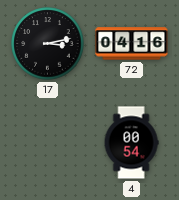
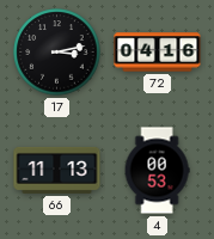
66: none -> 11:13 (57, 170)
4: 00:54 -> 00:53 (157, 171)
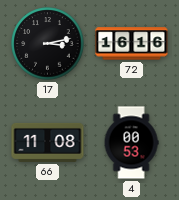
72: 04:16 -> 16:16 (132, 44)
66: 11:13 -> 11:08 (48, 142)
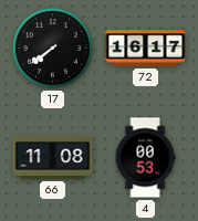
17: 3:13 -> 7:39 (53, 49)
72: 16:16 -> 16:17 (146, 49)
